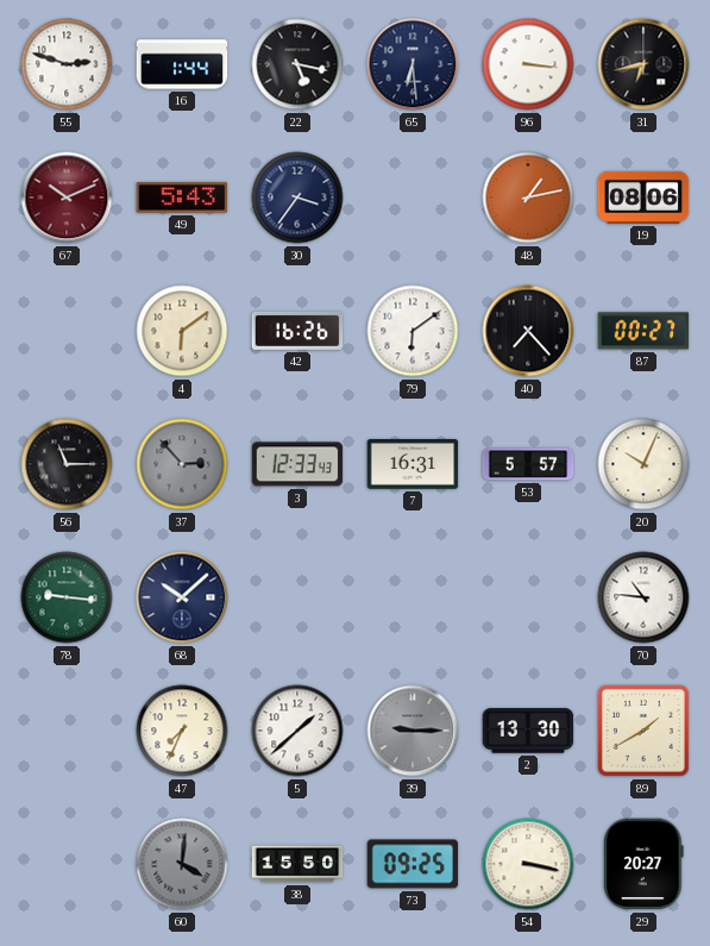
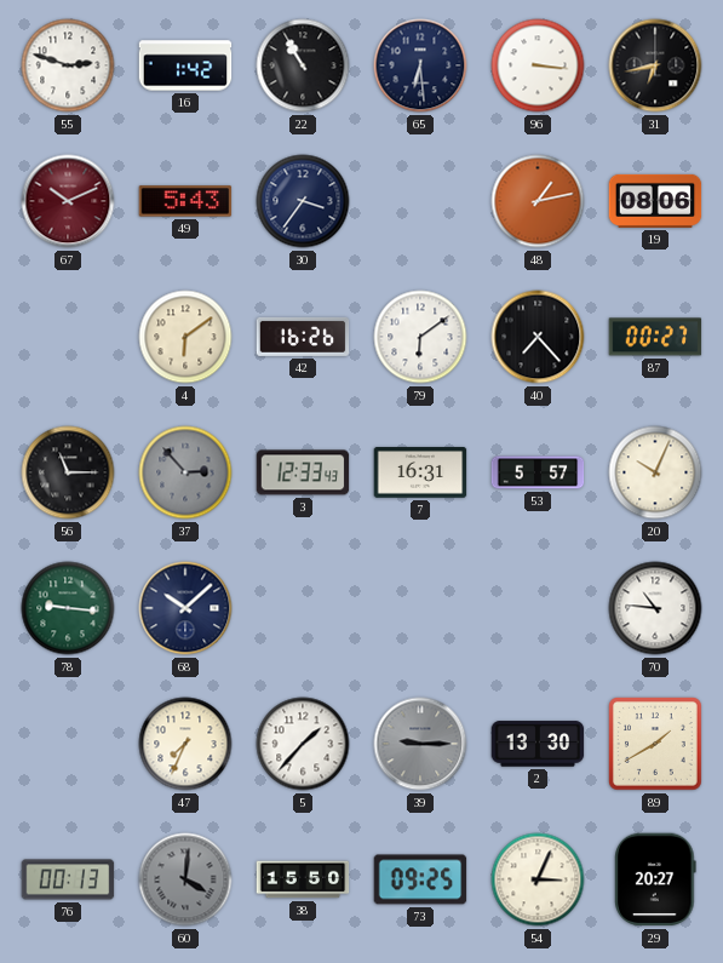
16: 1:44 -> 1:42 (185, 65)
22: 5:17 -> 10:55 (303, 65)
5: 1:38 -> 1:37 (303, 744)
76: none -> 00:13 (68, 879)
54: 3:17 -> 3:04 (538, 879)
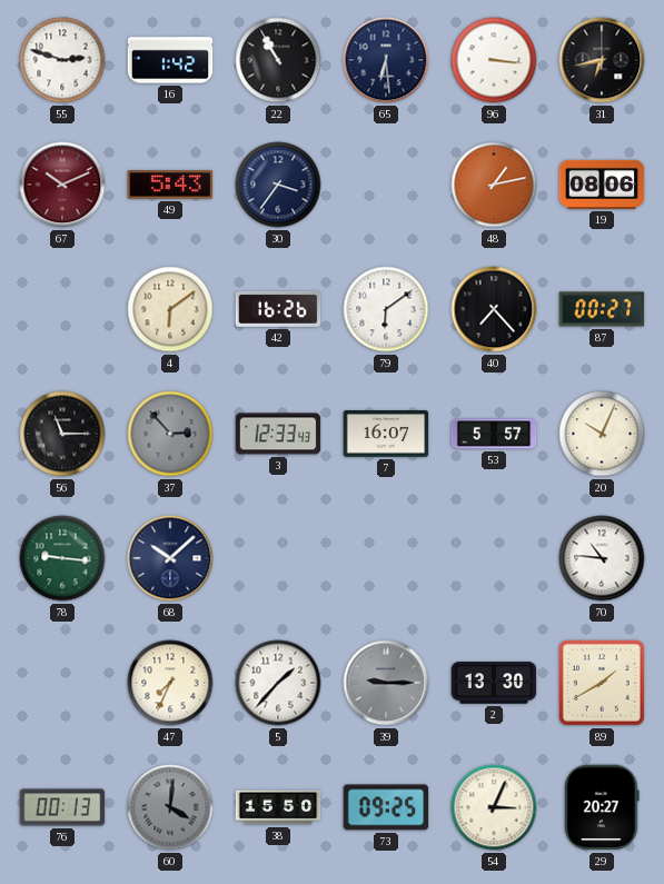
7: 16:31 -> 16:07 (386, 435)
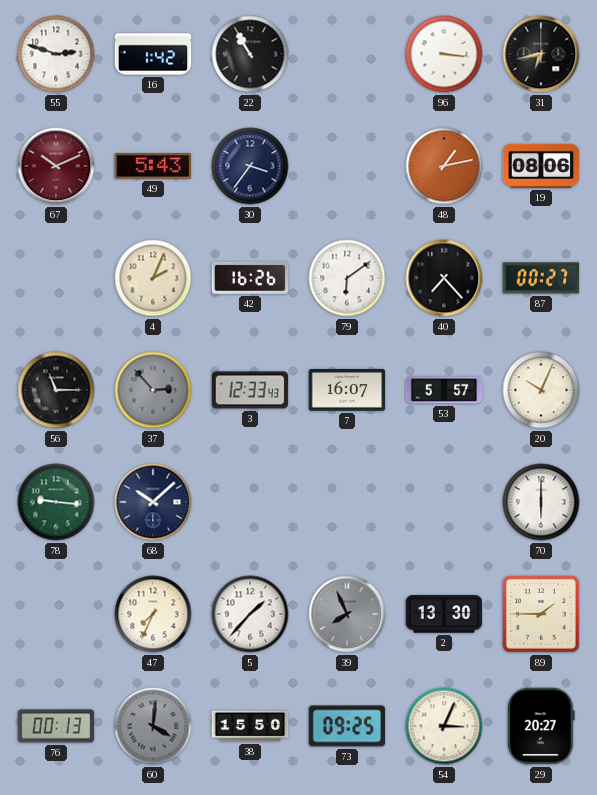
65: 6:29 -> none (386, 60)
4: 6:09 -> 2:04 (153, 278)
70: 10:46 -> 6:00 (541, 502)
39: 9:15 -> 7:56 (347, 614)
89: 1:40 -> 1:45 (542, 615)
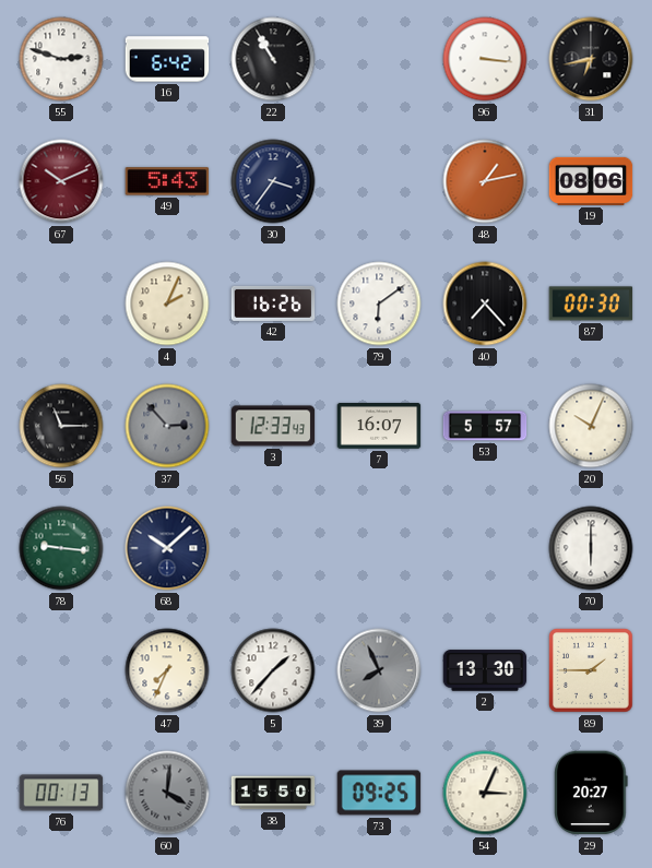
16: 1:42 -> 6:42 (167, 59)
87: 00:27 -> 00:30 (591, 304)
